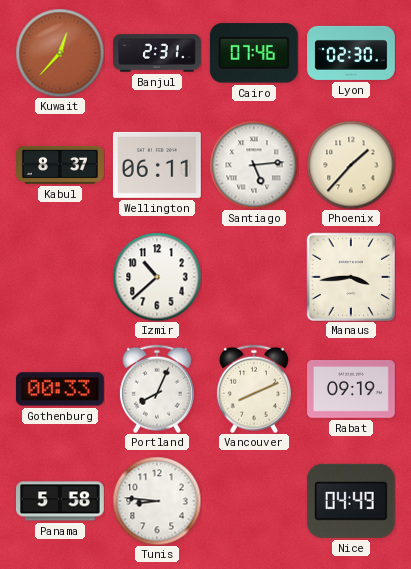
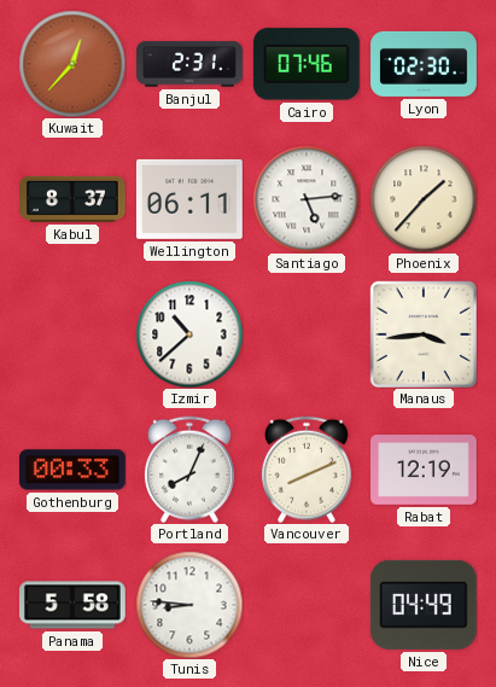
Rabat: 09:19 -> 12:19 (425, 471)
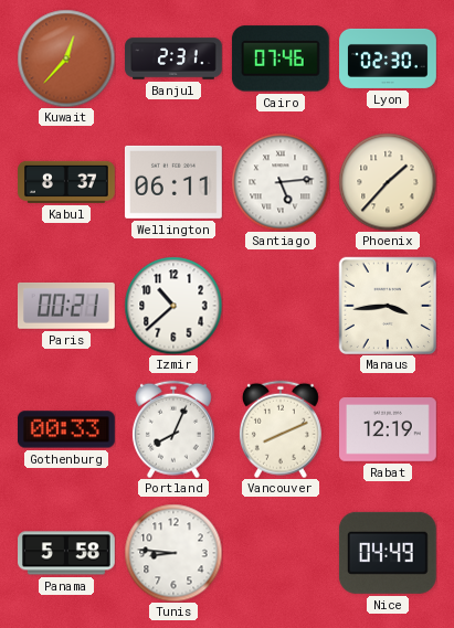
Paris: none -> 00:21 (66, 306)
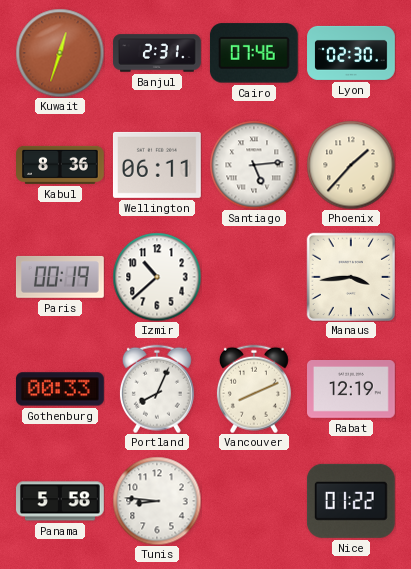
Kuwait: 12:37 -> 12:33 (60, 53)
Kabul: 8:37 -> 8:36 (61, 165)
Paris: 00:21 -> 00:19 (60, 277)
Nice: 04:49 -> 01:22 (351, 501)
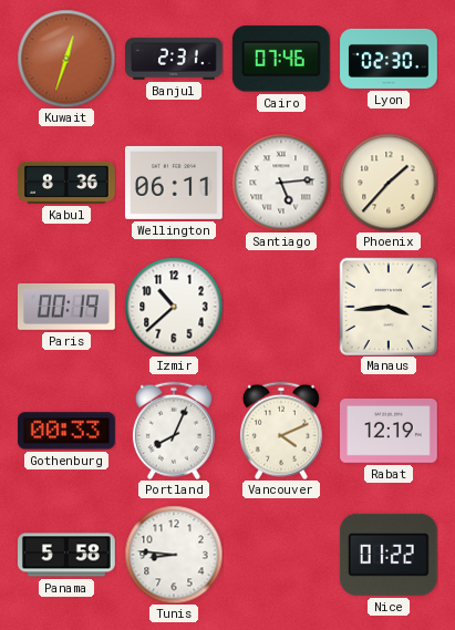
Vancouver: 8:11 -> 4:11 (281, 431)
